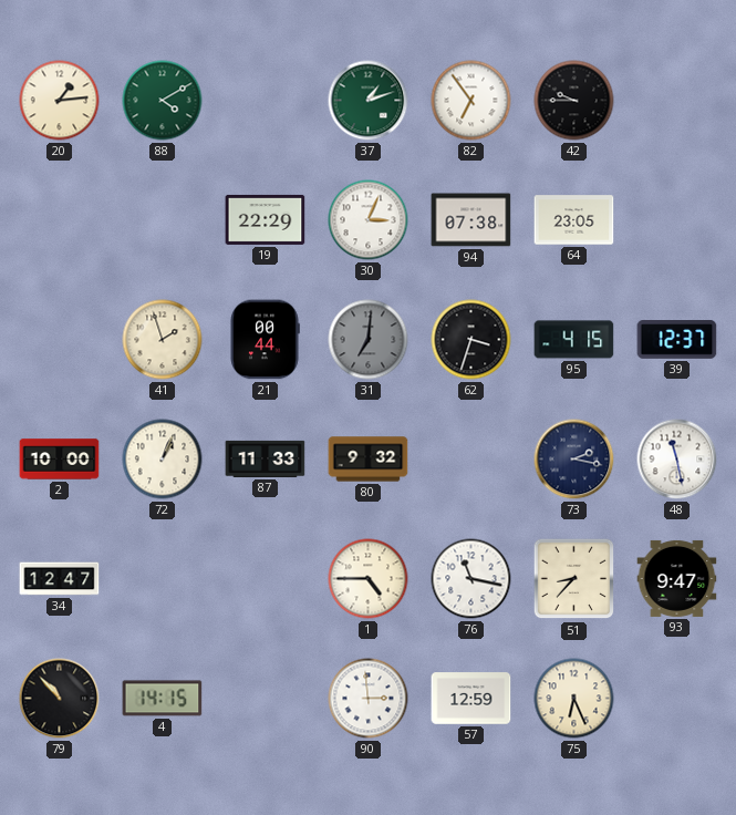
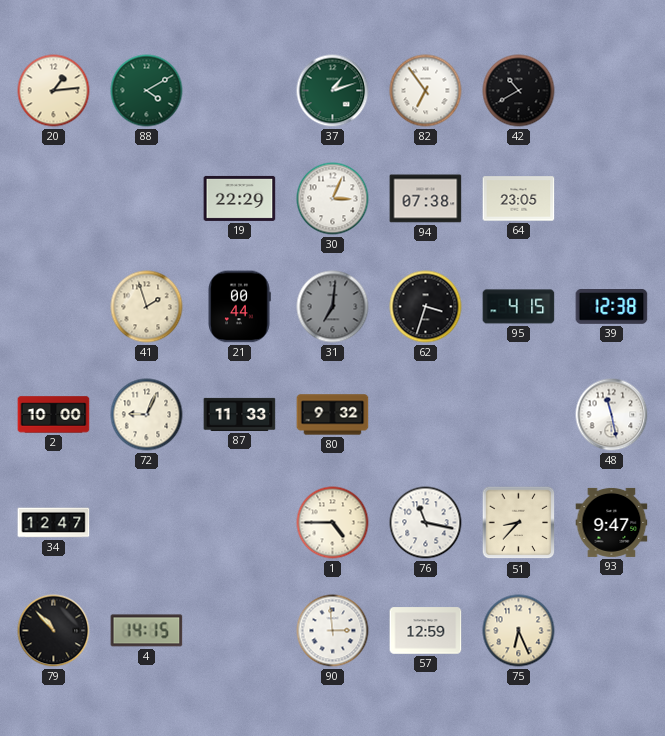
42: 9:45 -> 10:40 (519, 91)
39: 12:37 -> 12:38 (612, 307)
72: 1:04 -> 9:04 (147, 415)
73: 2:17 -> none (574, 460)
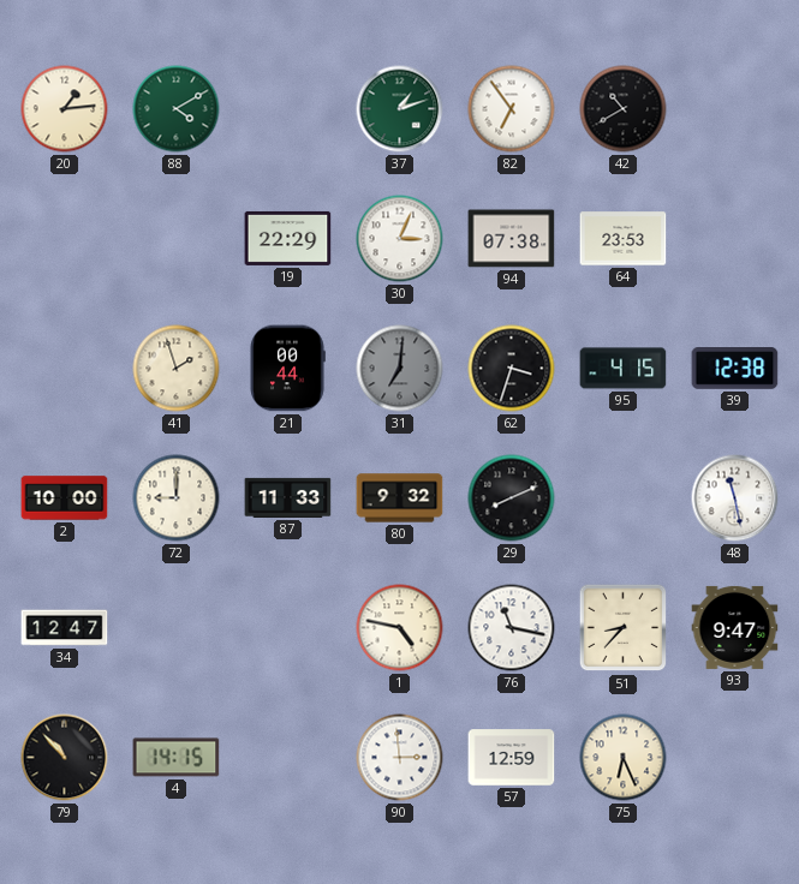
64: 23:05 -> 23:53 (624, 239)
72: 9:04 -> 9:00 (177, 498)
29: none -> 8:11 (512, 498)
1: 4:45 -> 4:47 (400, 628)
